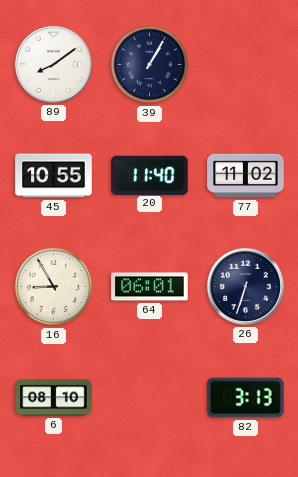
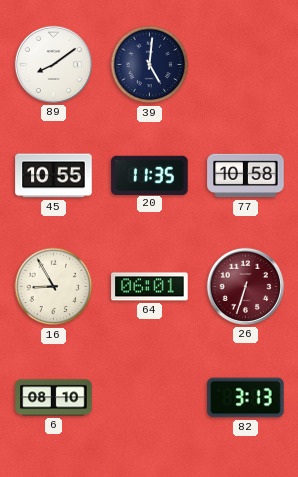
39: 1:05 -> 5:01 (150, 65)
20: 11:40 -> 11:35 (150, 175)
77: 11:02 -> 10:58 (246, 176)
26 dial: navy -> burgundy (245, 286)
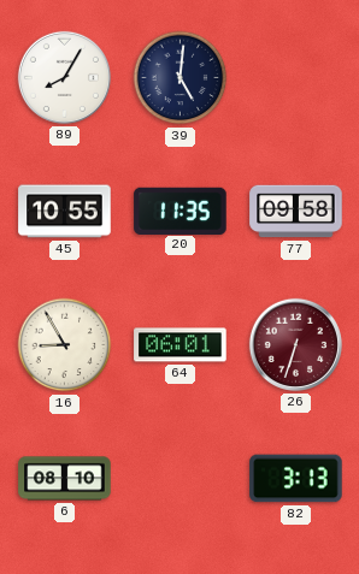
89: 8:09 -> 8:05 (64, 77)
77: 10:58 -> 09:58 (296, 212)
